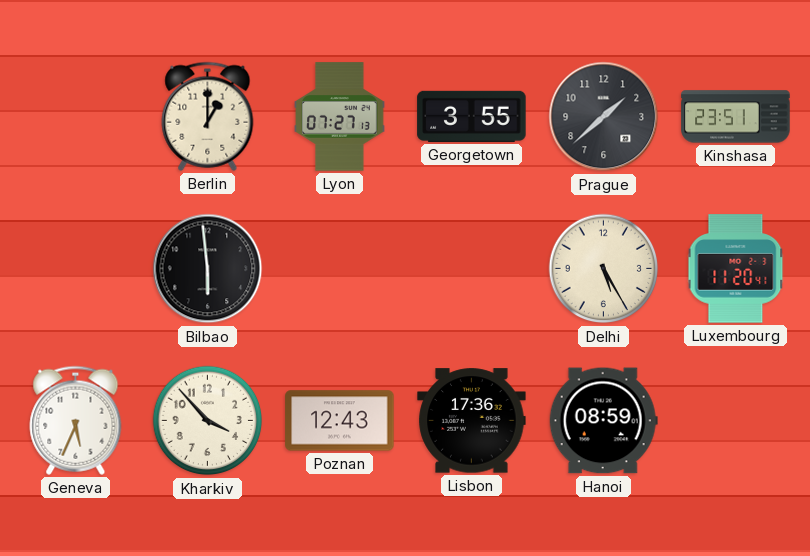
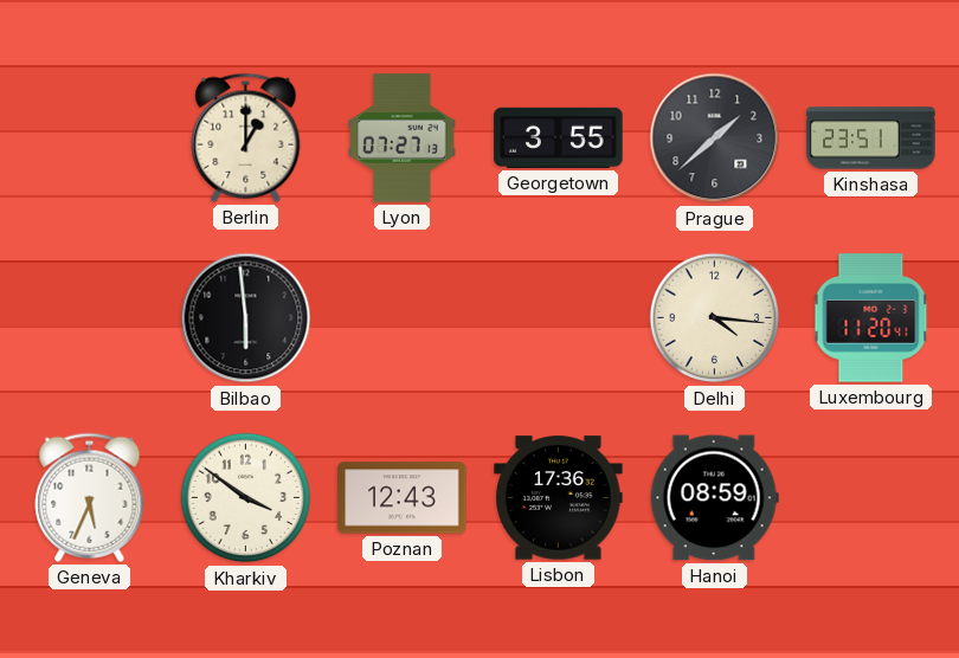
Delhi: 5:25 -> 4:16 (715, 318)
Kharkiv: 3:53 -> 3:51 (246, 498)
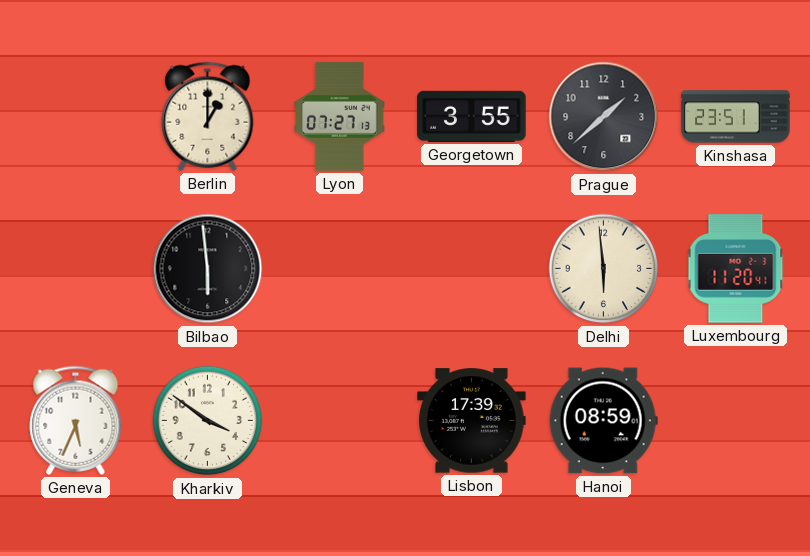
Delhi: 4:16 -> 5:59 (604, 269)
Poznan: 12:43 -> none (403, 498)
Lisbon: 17:36 -> 17:39 (472, 421)
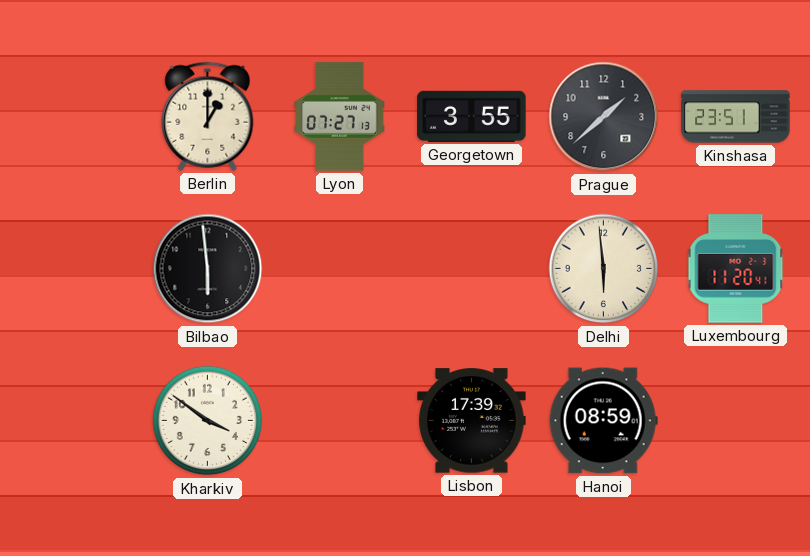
Geneva: 5:34 -> none (76, 420)
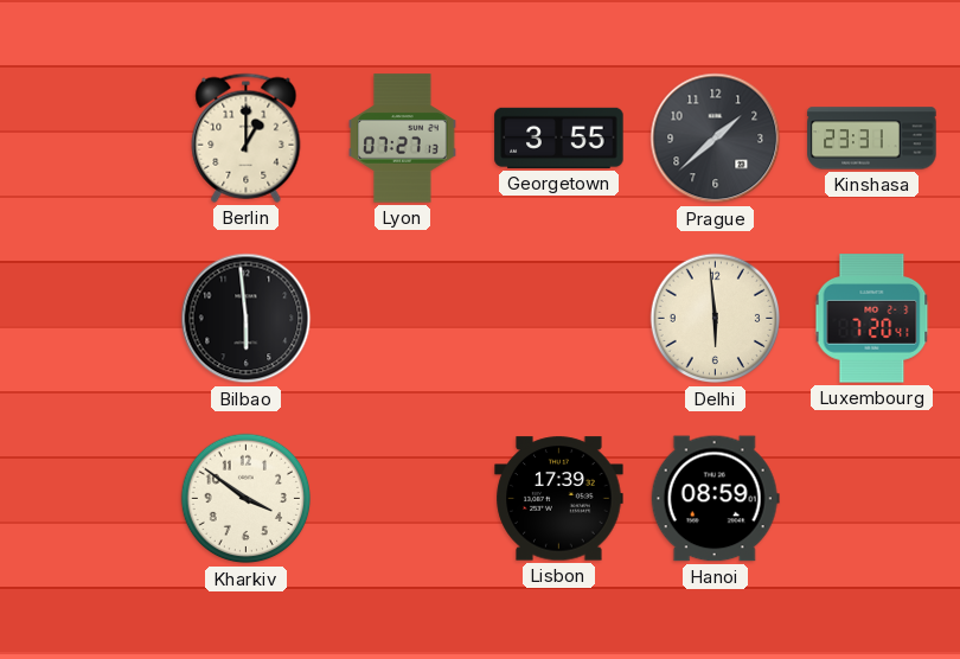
Kinshasa: 23:51 -> 23:31 (872, 139)
Luxembourg: 11:20 -> 7:20 (872, 319)
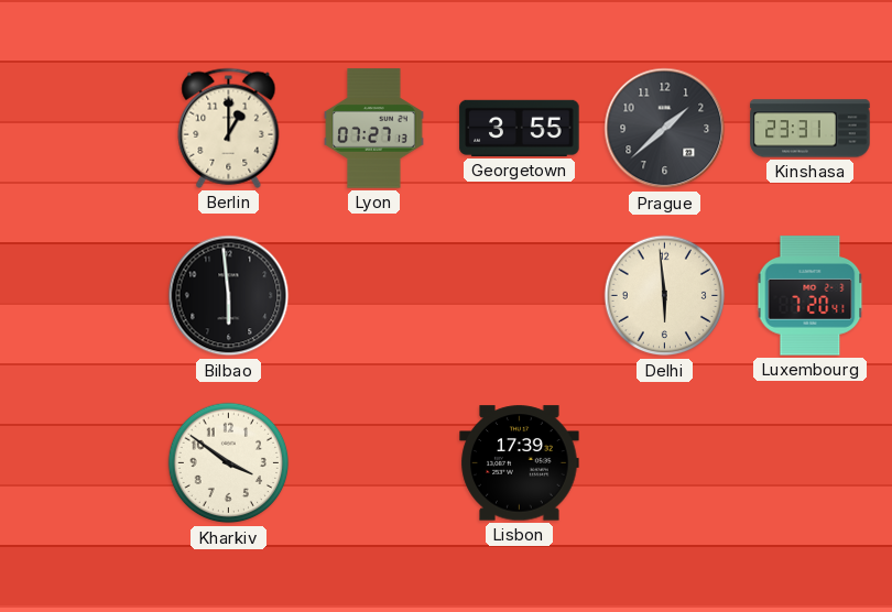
Hanoi: 08:59 -> none (715, 499)
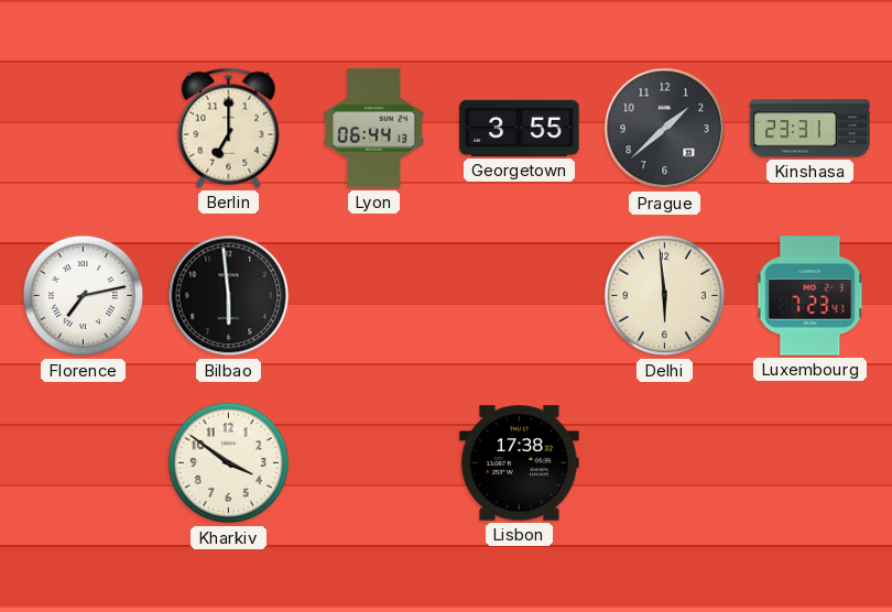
Berlin: 1:00 -> 7:00 (229, 128)
Lyon: 07:27 -> 06:44 (374, 129)
Florence: none -> 7:13 (84, 296)
Luxembourg: 7:20 -> 7:23 (811, 296)
Lisbon: 17:39 -> 17:38 (520, 463)
